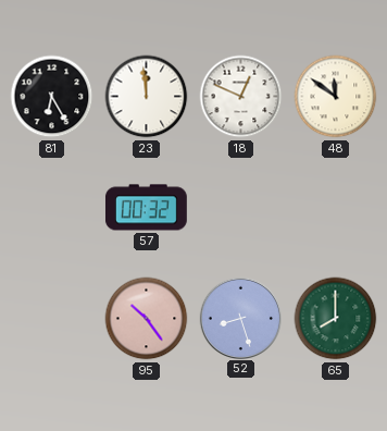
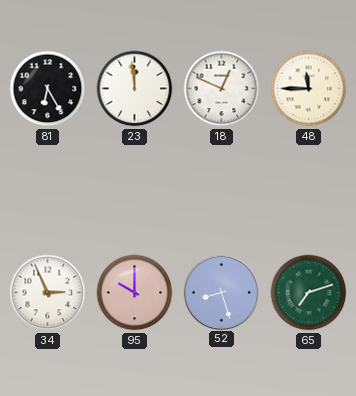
48: 11:51 -> 11:45 (309, 89)
57: 00:32 -> none (146, 208)
34: none -> 2:56 (48, 293)
95: 10:24 -> 10:00 (135, 293)
65: 8:00 -> 7:12 (309, 293)
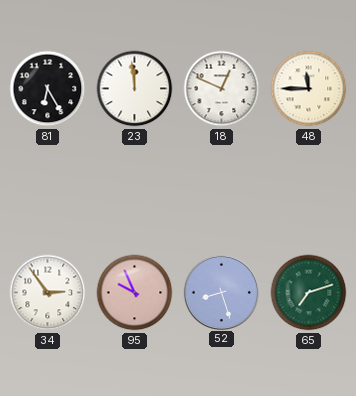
34: 2:56 -> 2:54 (48, 293)
95: 10:00 -> 9:56 (135, 293)
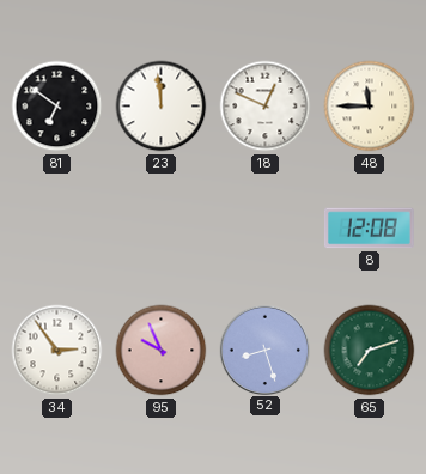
81: 6:25 -> 6:51 (57, 107)
8: none -> 12:08 (369, 229)
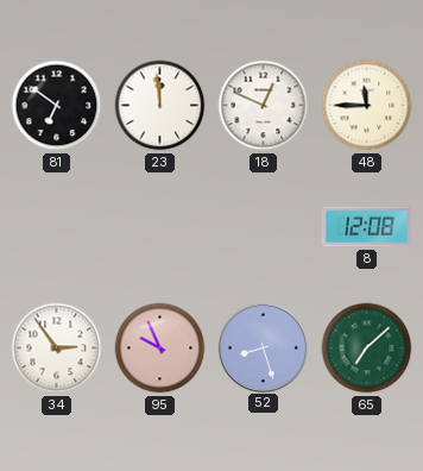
65: 7:12 -> 7:08 (367, 348)
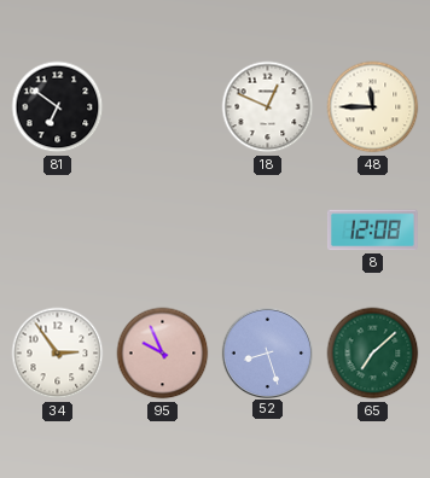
23: 11:59 -> none (160, 106)
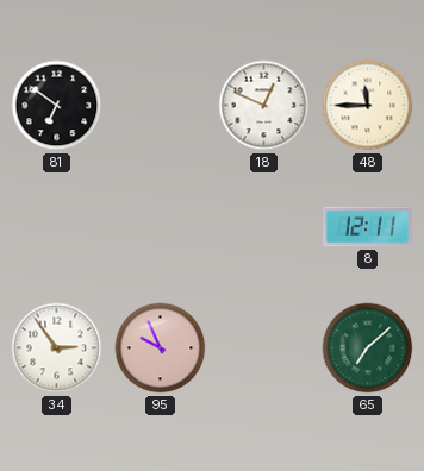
8: 12:08 -> 12:11 (367, 227)
52: 8:27 -> none (267, 352)
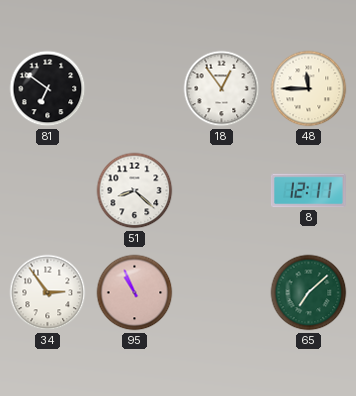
18: 12:49 -> 12:54 (222, 89)
51: none -> 8:22 (135, 191)
95: 9:56 -> 10:56 (135, 293)
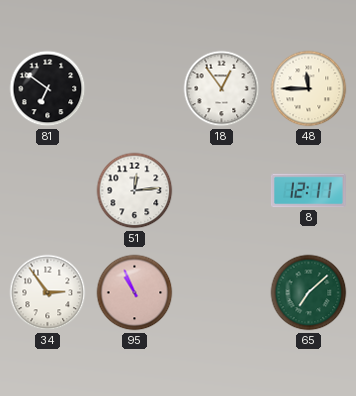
51: 8:22 -> 12:14 (135, 191)
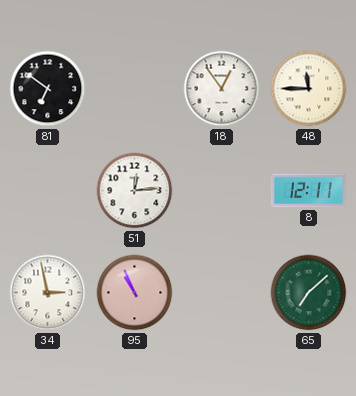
34: 2:54 -> 2:58 (48, 293)
